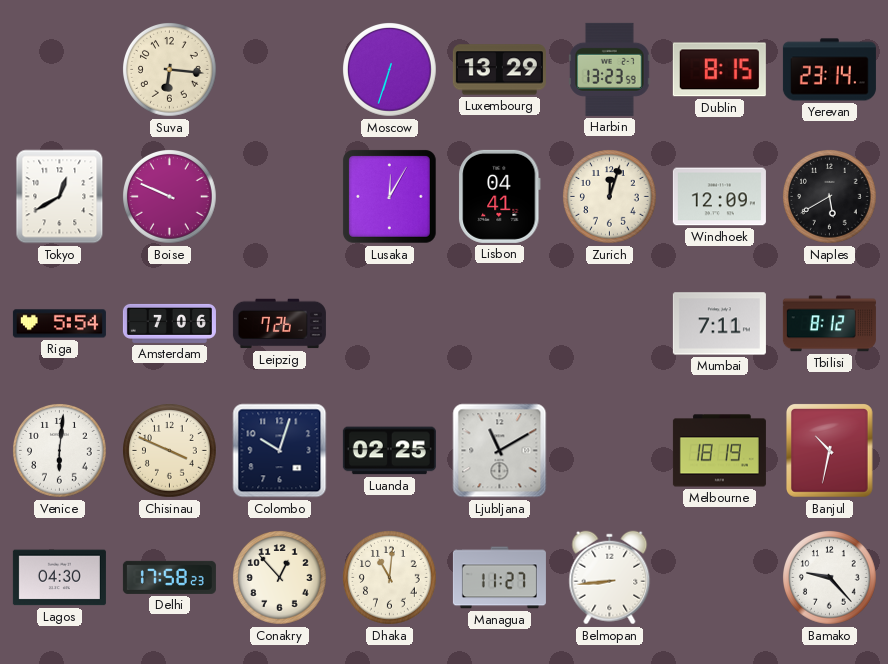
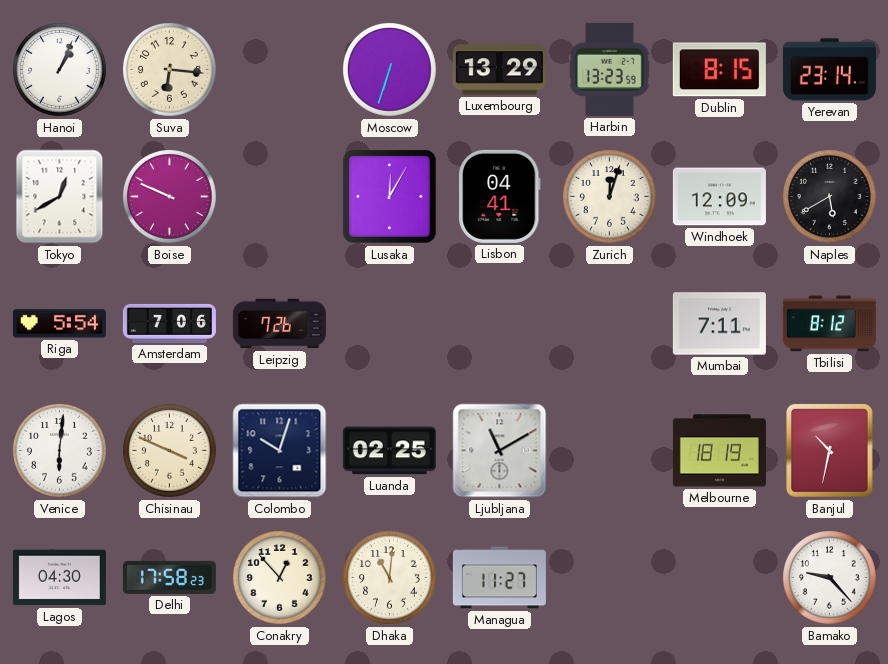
Hanoi: none -> 1:04 (60, 70)
Belmopan: 8:44 -> none (610, 578)
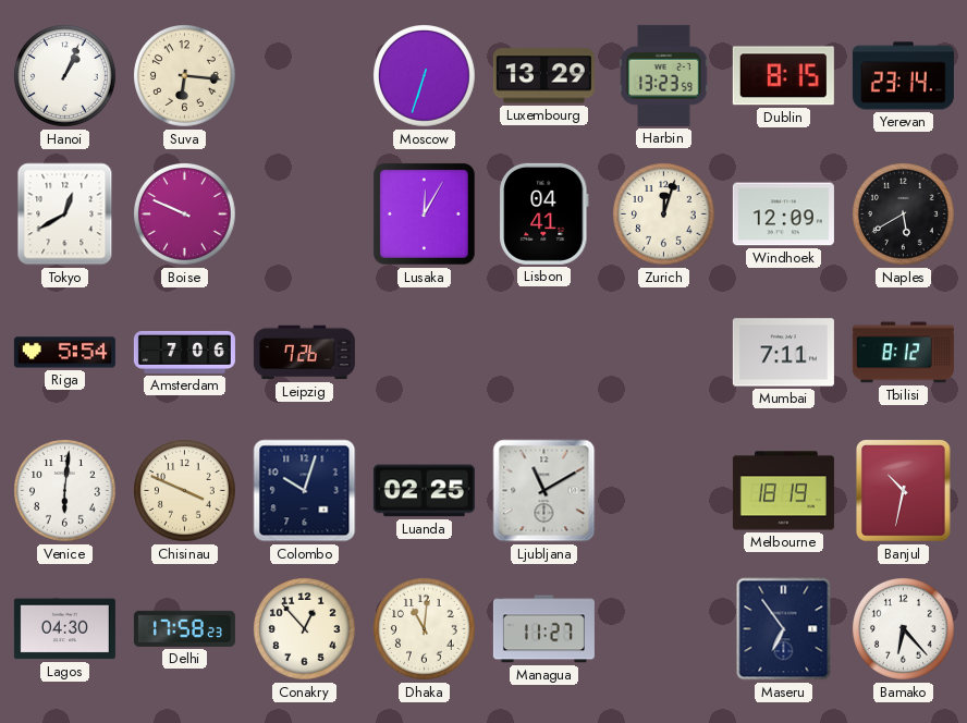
Maseru: none -> 6:54 (784, 629)
Bamako: 9:23 -> 6:23 (904, 629)
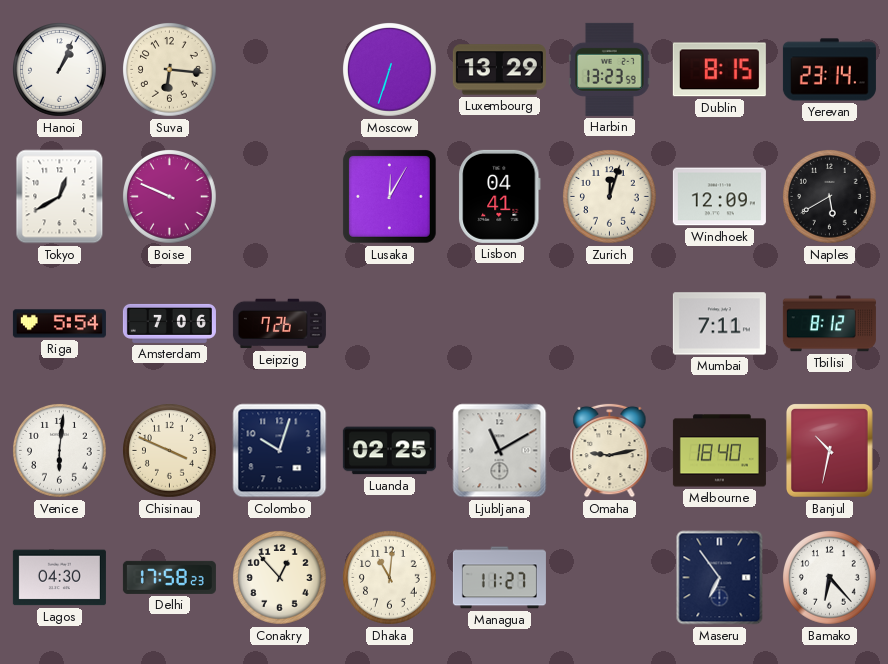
Omaha: none -> 9:13 (610, 450)
Melbourne: 18:19 -> 18:40 (719, 451)
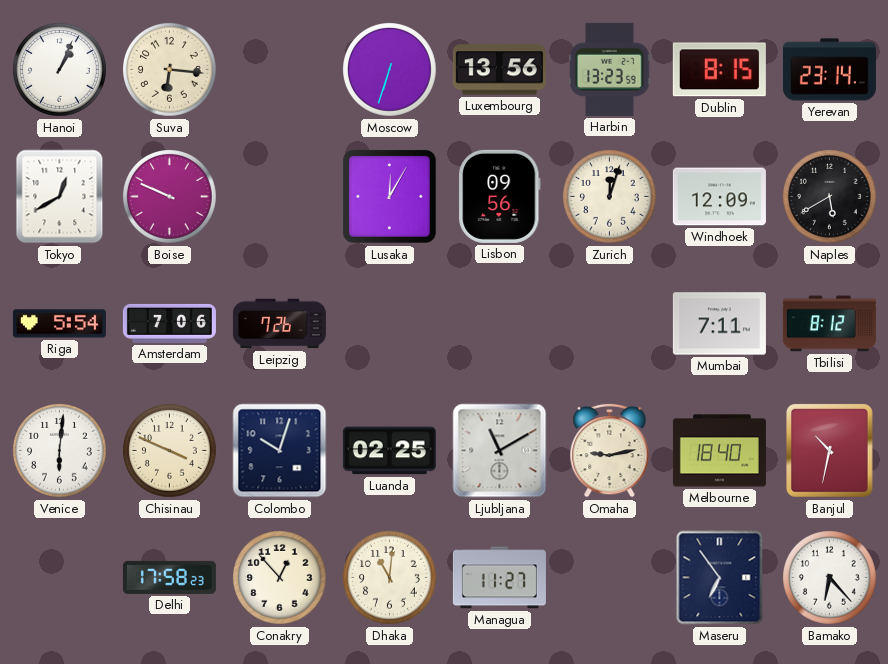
Luxembourg: 13:29 -> 13:56 (499, 70)
Lisbon: 04:41 -> 09:56 (500, 196)
Lagos: 04:30 -> none (59, 578)
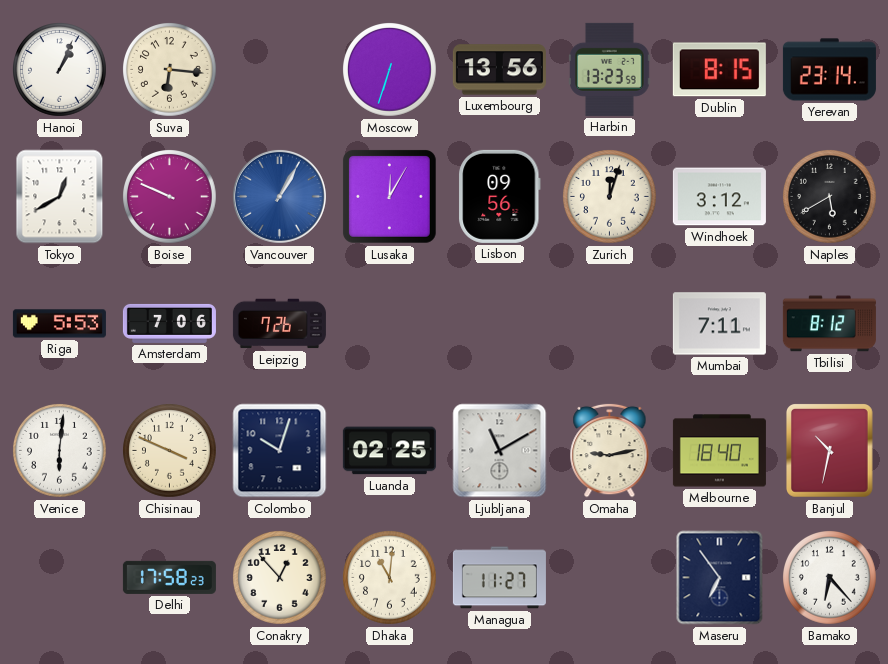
Vancouver: none -> 1:05 (279, 196)
Windhoek: 12:09 -> 3:12 (719, 197)
Riga: 5:54 -> 5:53 (59, 324)
